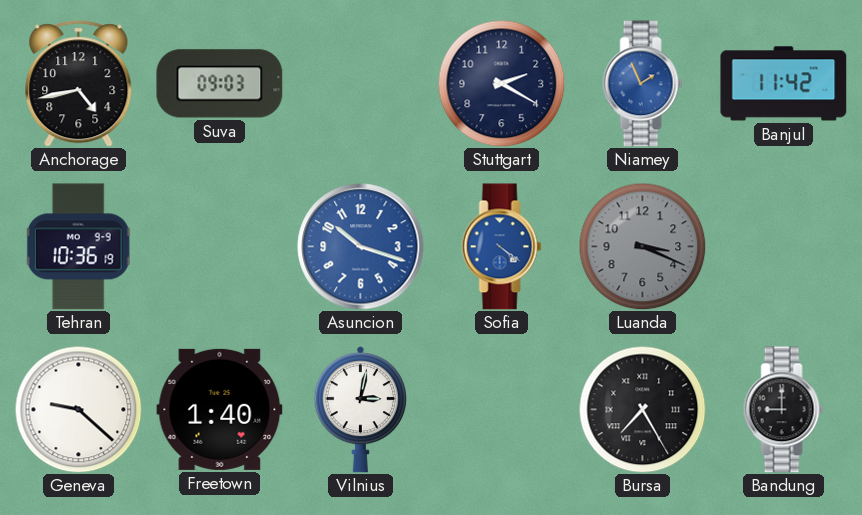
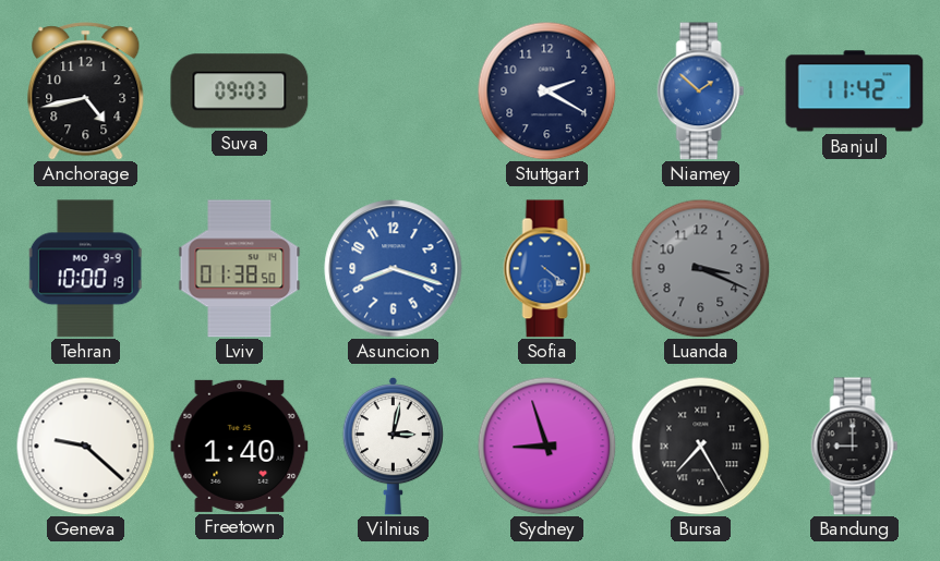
Niamey: 1:56 -> 1:52 (701, 92)
Tehran: 10:36 -> 10:00 (86, 269)
Lviv: none -> 01:38 (240, 269)
Asuncion: 10:18 -> 8:18 (394, 269)
Sydney: none -> 8:57 (546, 446)
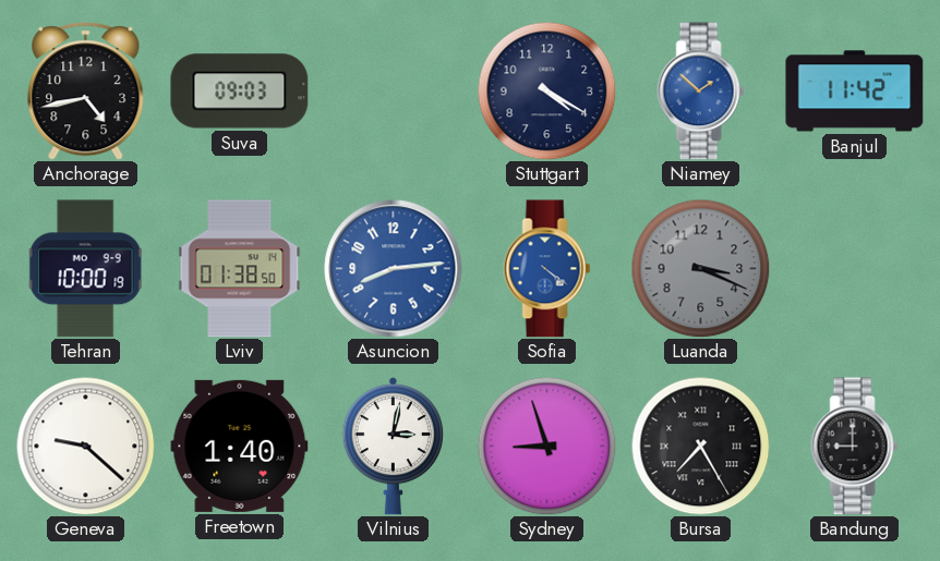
Stuttgart: 2:20 -> 4:20 (546, 90)
Asuncion: 8:18 -> 8:14 (394, 269)
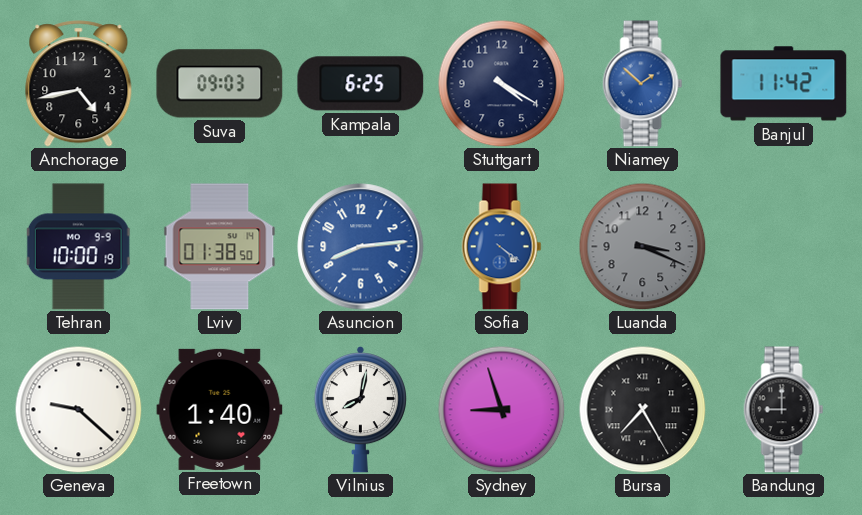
Kampala: none -> 6:25 (361, 84)
Vilnius: 3:02 -> 8:02 (360, 410)
